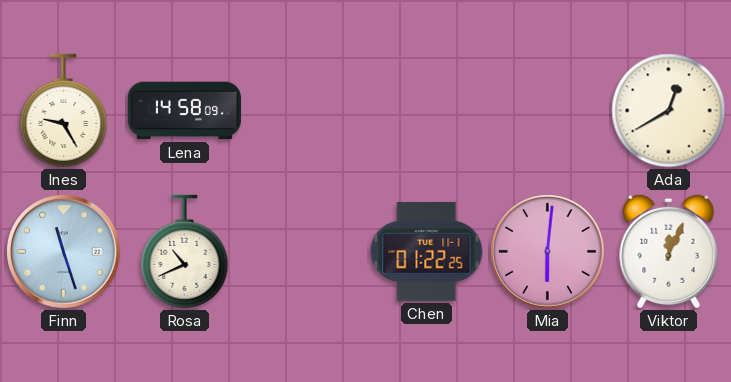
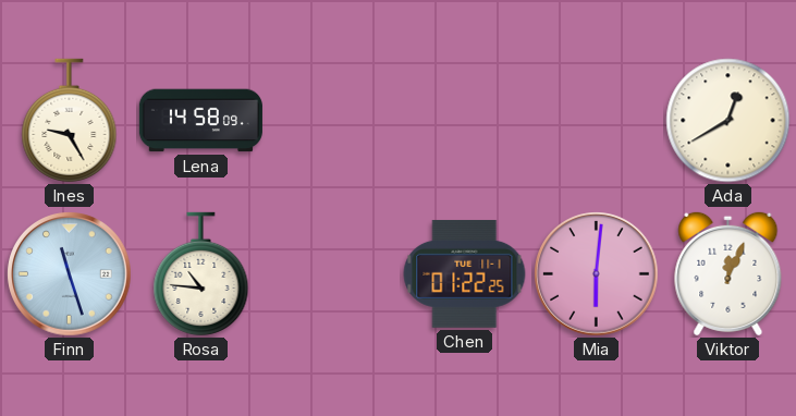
Rosa: 10:41 -> 10:46 (201, 273)
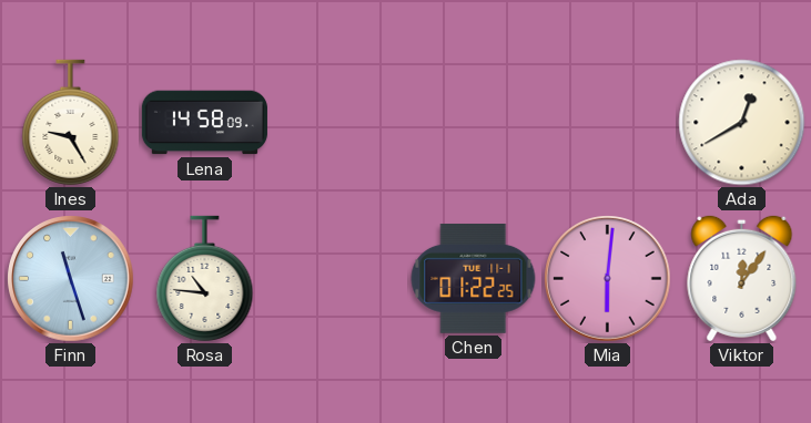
Viktor: 12:04 -> 12:06 (742, 278)
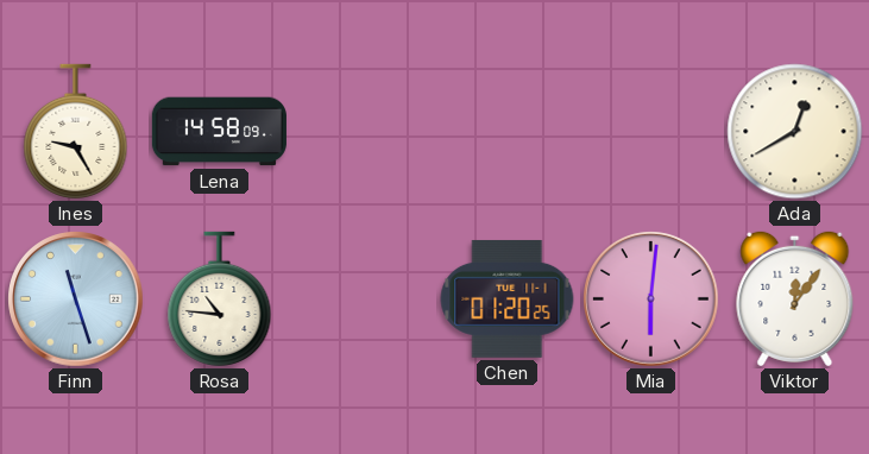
Chen: 01:22 -> 01:20 (508, 298)
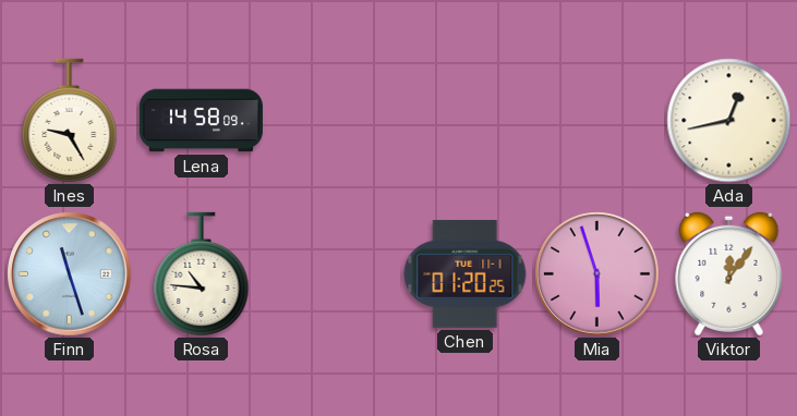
Ada: 12:40 -> 12:43 (729, 121)
Mia: 6:01 -> 5:57 (597, 274)
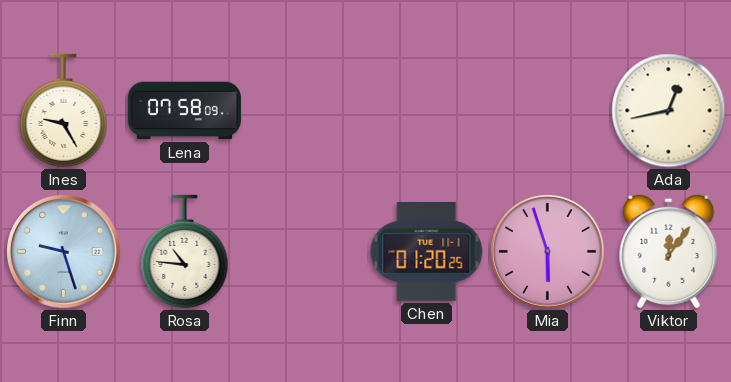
Lena: 14:58 -> 07:58 (184, 111)
Finn: 11:27 -> 9:27 (64, 252)
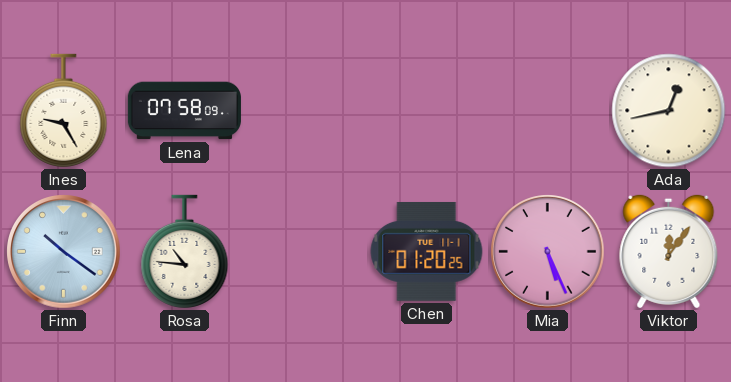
Finn: 9:27 -> 10:21 (64, 252)
Mia: 5:57 -> 5:26 (548, 252)
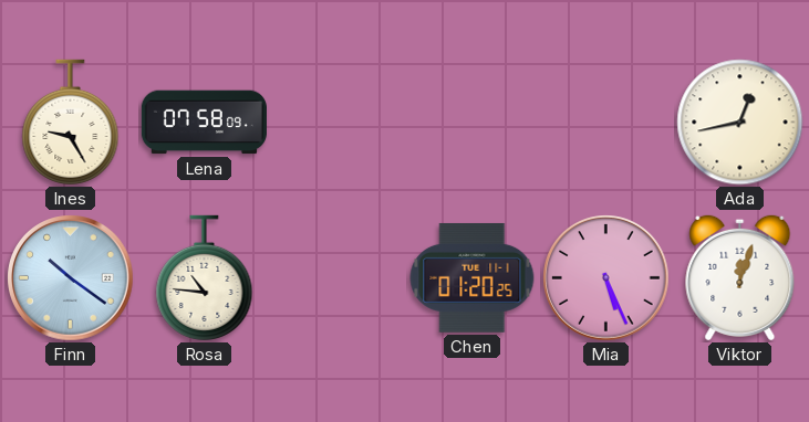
Viktor: 12:06 -> 12:03 (740, 277)
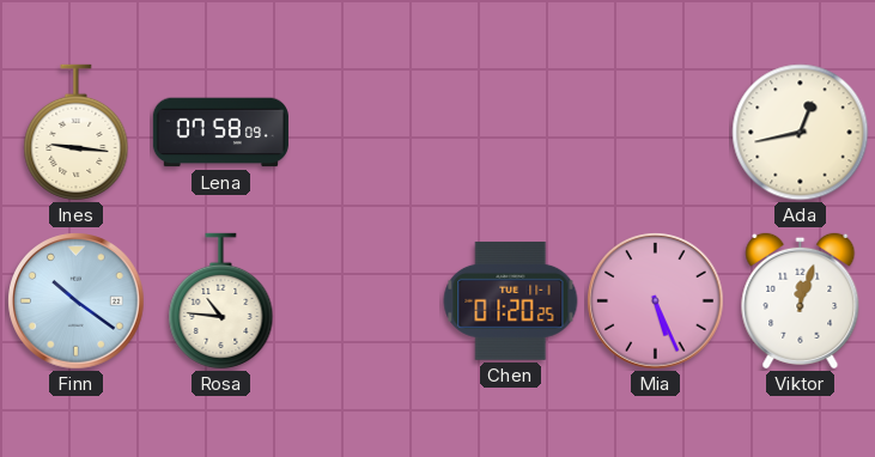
Ines: 9:25 -> 9:16 (77, 132)
